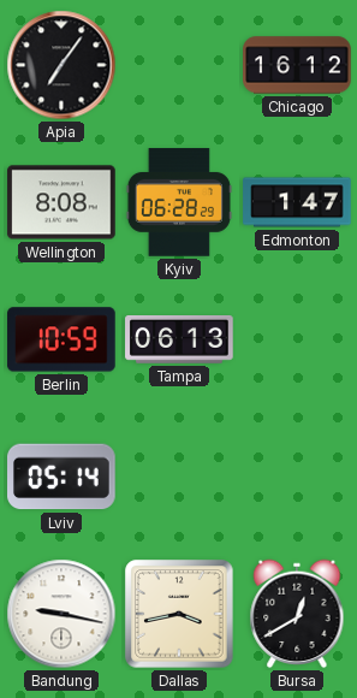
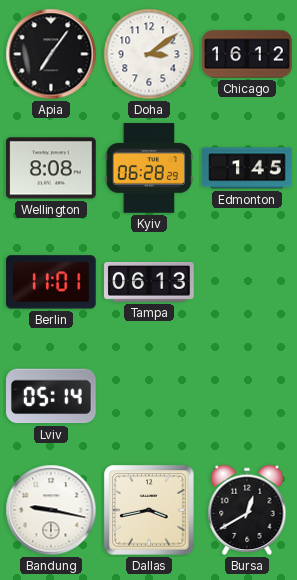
Doha: none -> 3:09 (149, 54)
Edmonton: 1:47 -> 1:45 (247, 168)
Berlin: 10:59 -> 11:01 (51, 282)
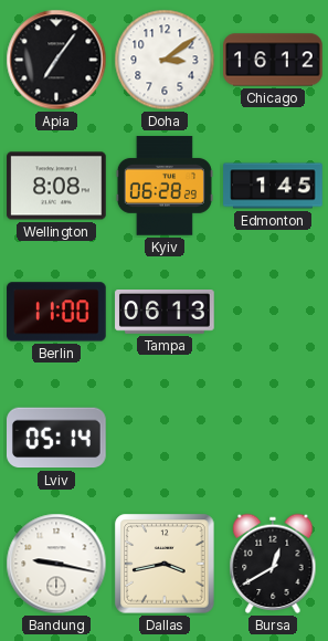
Berlin: 11:01 -> 11:00 (56, 312)
